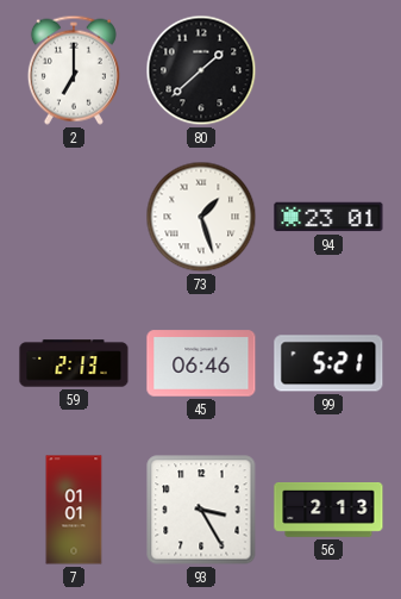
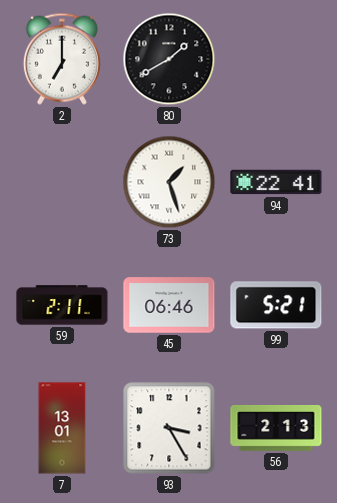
80: 1:38 -> 1:40 (169, 59)
94: 23:01 -> 22:41 (276, 182)
59: 2:13 -> 2:11 (62, 305)
7: 01:01 -> 13:01 (62, 428)
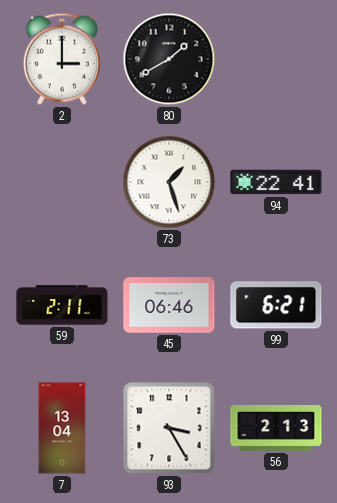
2: 7:00 -> 3:00 (62, 59)
99: 5:21 -> 6:21 (276, 305)
7: 13:01 -> 13:04 (62, 428)
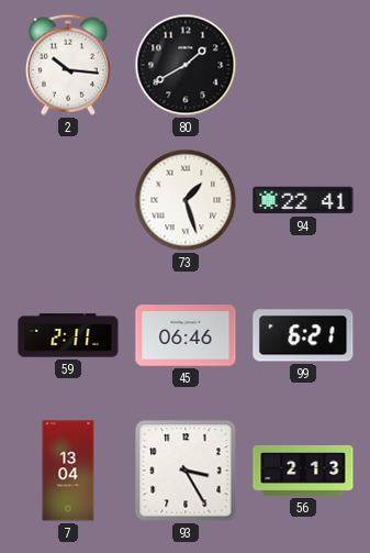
2: 3:00 -> 10:16 (68, 65)
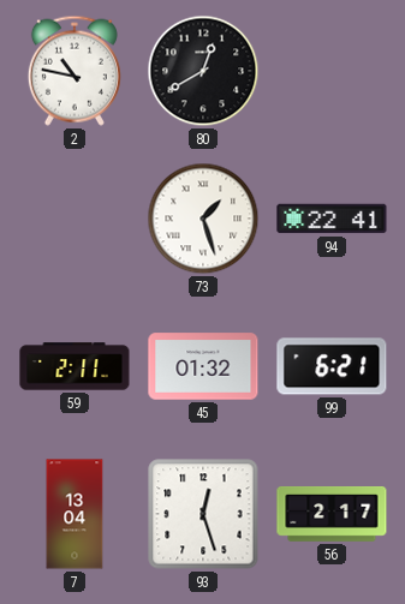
2: 10:16 -> 10:47 (75, 71)
80: 1:40 -> 12:40 (203, 71)
45: 06:46 -> 01:32 (203, 366)
93: 3:25 -> 12:27 (203, 514)
56: 2:13 -> 2:17 (332, 515)
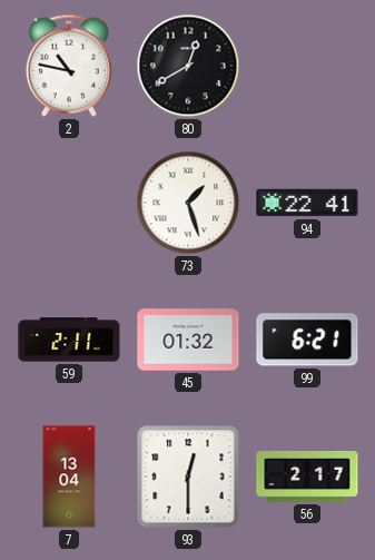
93: 12:27 -> 12:30 (188, 477)
